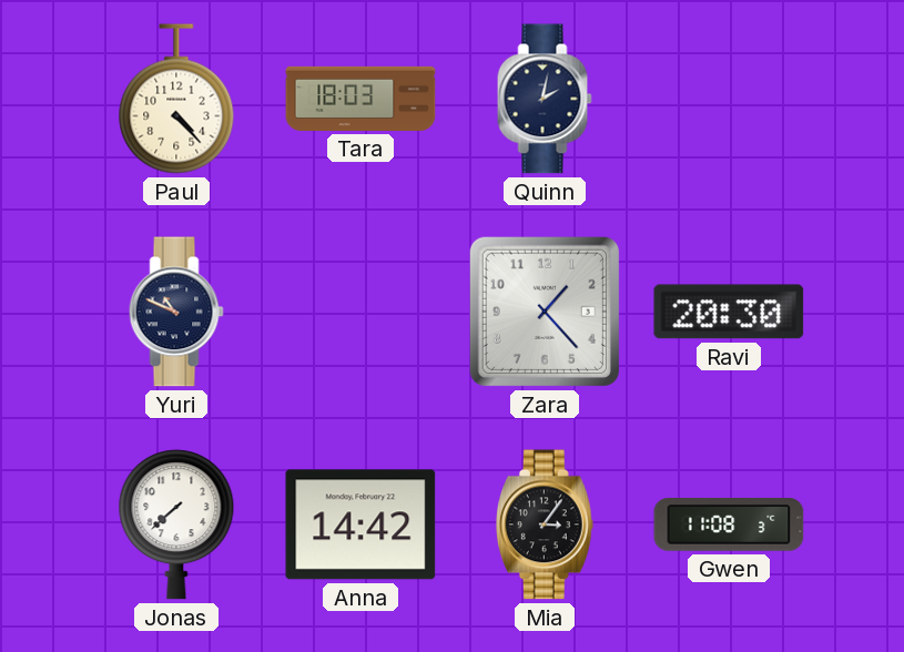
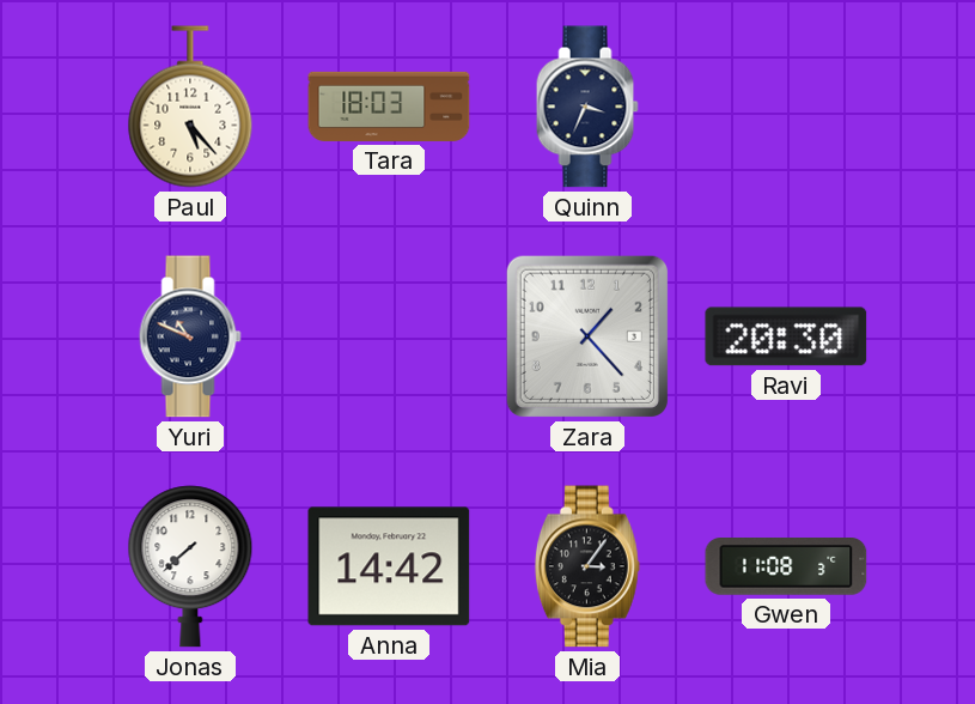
Paul: 4:23 -> 5:23 (190, 107)
Quinn: 2:02 -> 3:34 (587, 107)
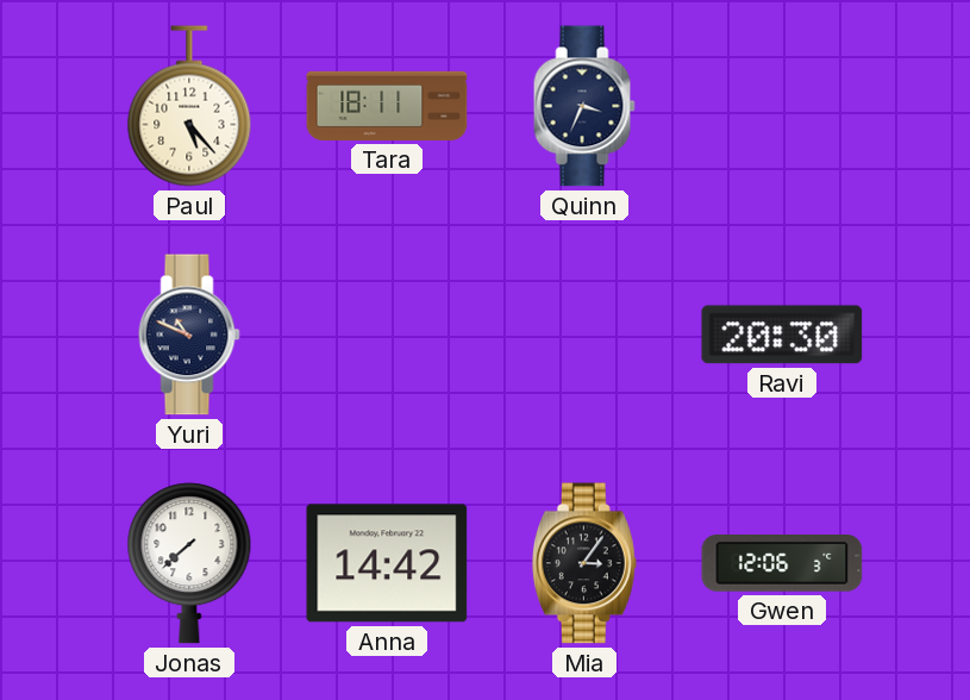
Tara: 18:03 -> 18:11 (387, 106)
Zara: 1:23 -> none (587, 336)
Gwen: 11:08 -> 12:06 (782, 564)
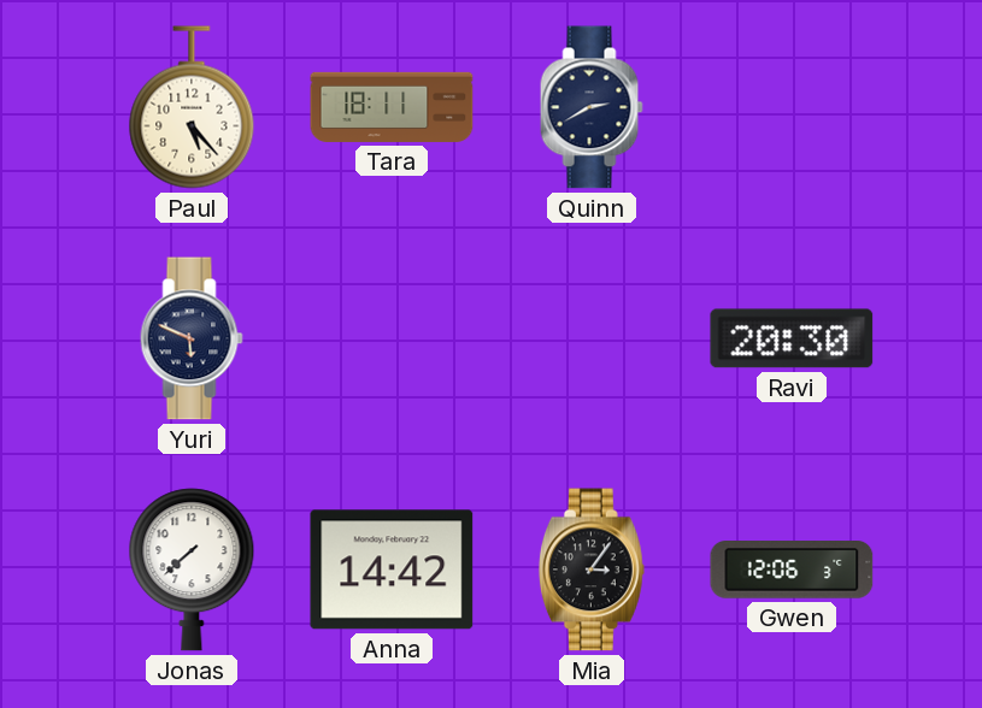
Quinn: 3:34 -> 2:40 (592, 107)
Yuri: 10:49 -> 5:49 (192, 338)
